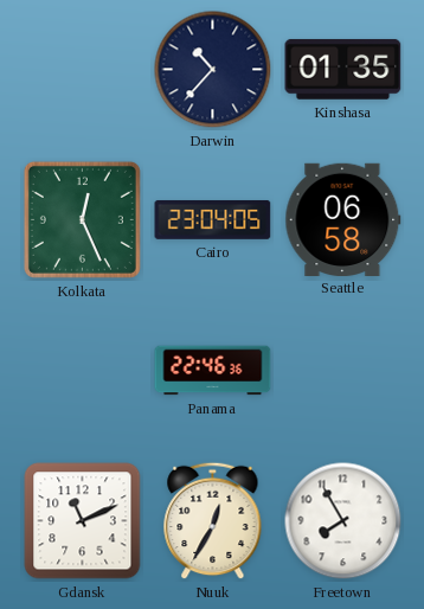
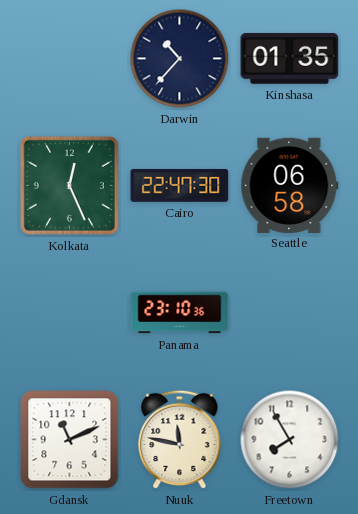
Cairo: 23:04 -> 22:47 (180, 185)
Panama: 22:46 -> 23:10 (180, 313)
Nuuk: 12:35 -> 11:47 (180, 440)
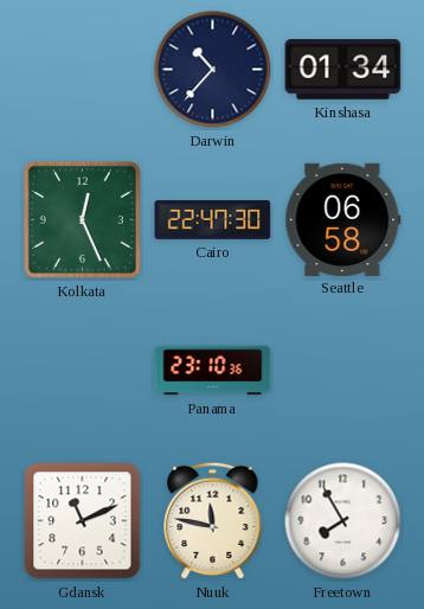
Kinshasa: 01:35 -> 01:34 (343, 70)
